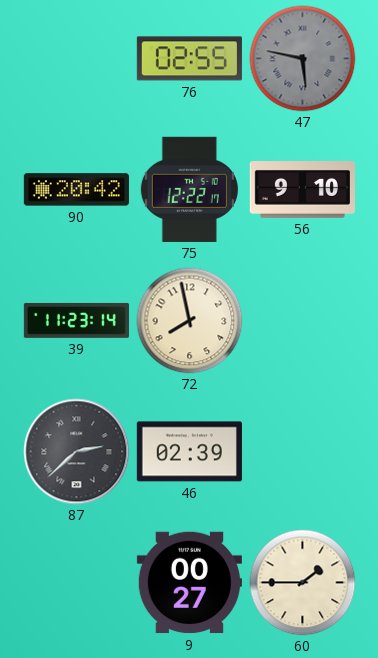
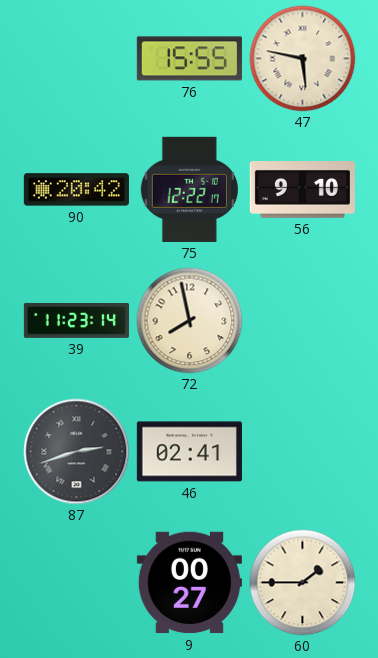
76: 02:55 -> 15:55 (189, 59)
47 dial: grey -> cream (303, 59)
87: 2:38 -> 2:42 (77, 452)
46: 02:39 -> 02:41 (189, 452)
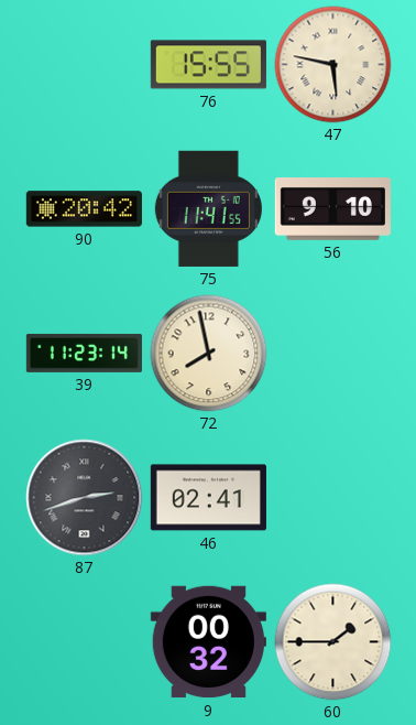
75: 12:22 -> 11:41 (208, 208)
9: 00:27 -> 00:32 (208, 642)
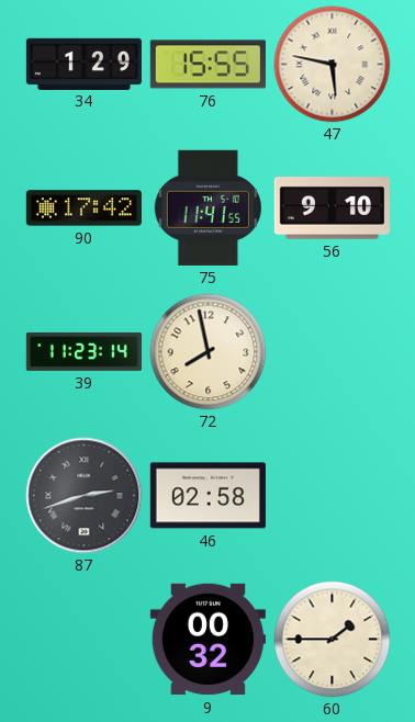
34: none -> 1:29 (83, 64)
90: 20:42 -> 17:42 (83, 208)
46: 02:41 -> 02:58 (207, 496)
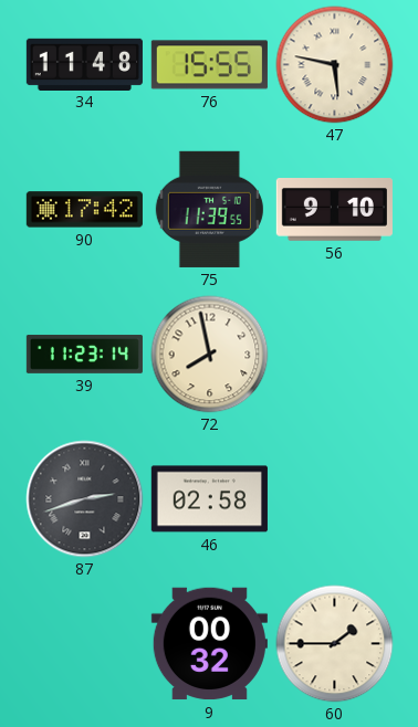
34: 1:29 -> 11:48 (84, 64)
75: 11:41 -> 11:39 (209, 209)
